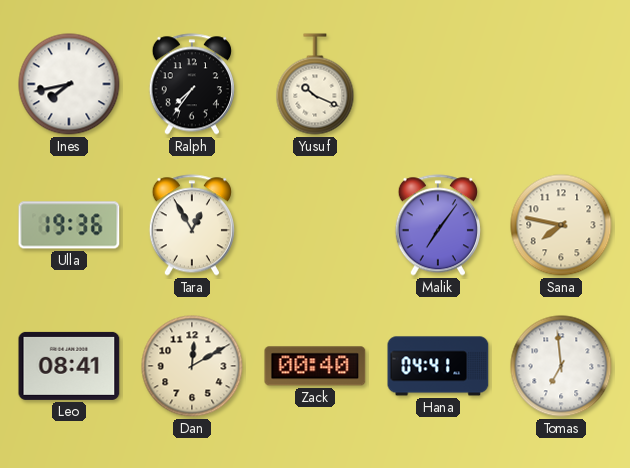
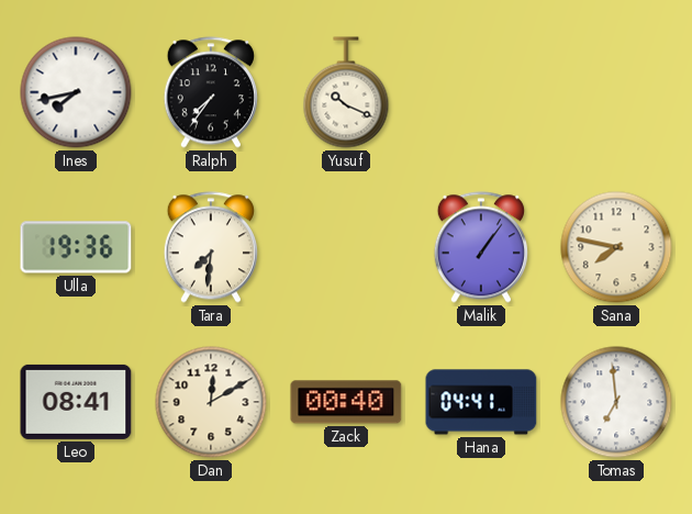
Tara: 12:55 -> 7:31 (211, 247)
Malik: 7:06 -> 1:06 (481, 247)
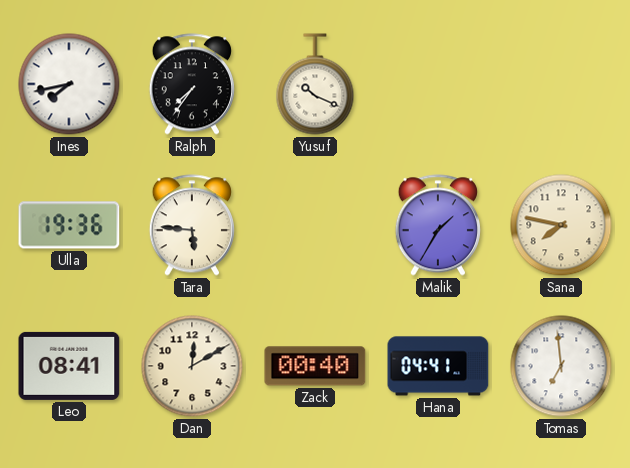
Tara: 7:31 -> 5:46 (192, 225)
Malik: 1:06 -> 1:35 (438, 225)
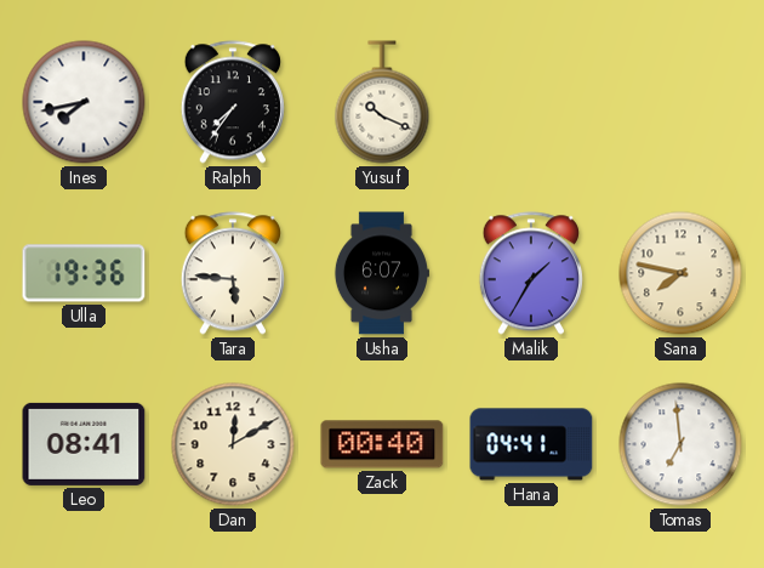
Usha: none -> 6:07 (381, 273)
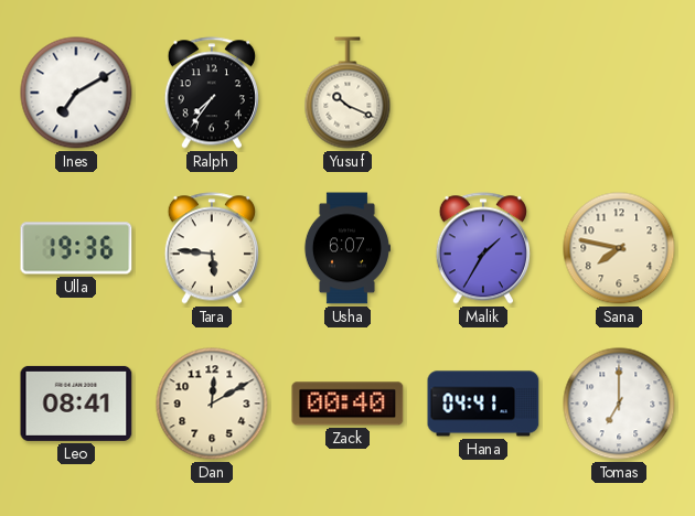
Ines: 7:43 -> 7:10 (76, 93)
Tomas: 6:59 -> 7:00 (619, 404)
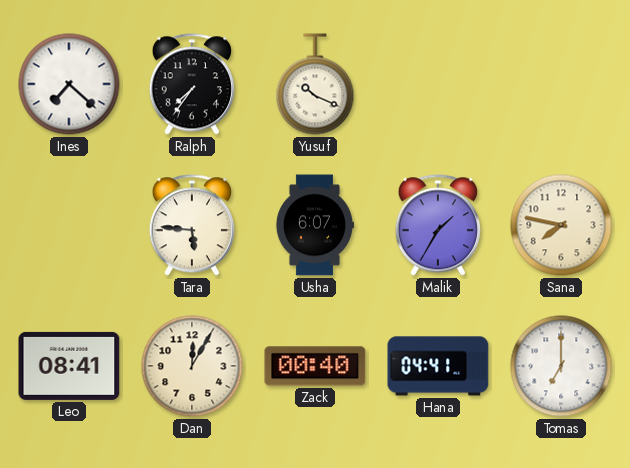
Ines: 7:10 -> 7:22 (69, 84)
Ulla: 19:36 -> none (76, 248)
Dan: 12:10 -> 12:05 (192, 366)
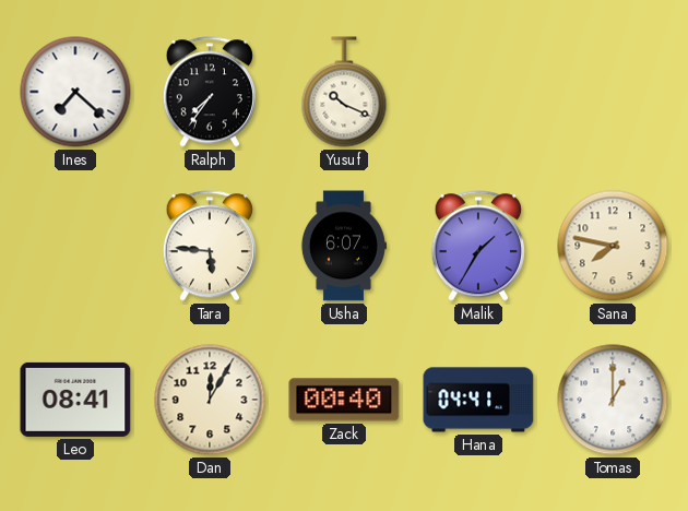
Tomas: 7:00 -> 1:00 (613, 400)
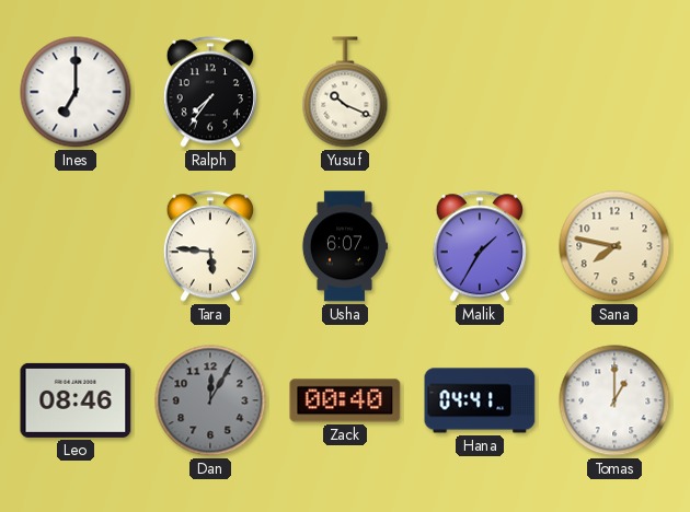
Ines: 7:22 -> 7:00 (76, 92)
Leo: 08:41 -> 08:46 (76, 400)
Dan dial: cream -> grey (210, 400)
